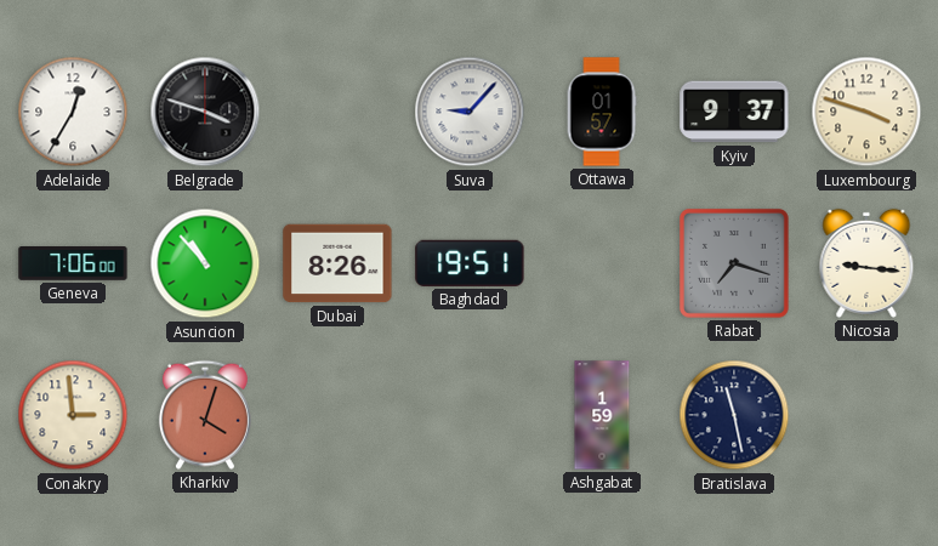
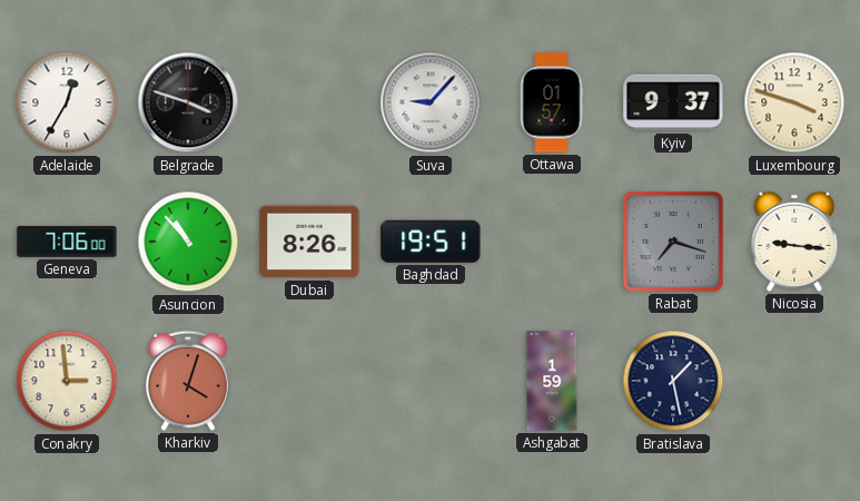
Bratislava: 11:28 -> 1:28 (673, 381)
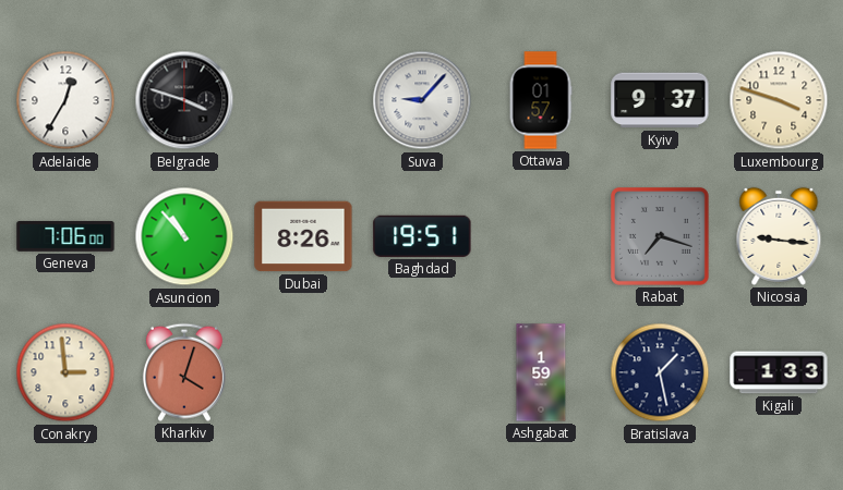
Kigali: none -> 1:33 (779, 372)
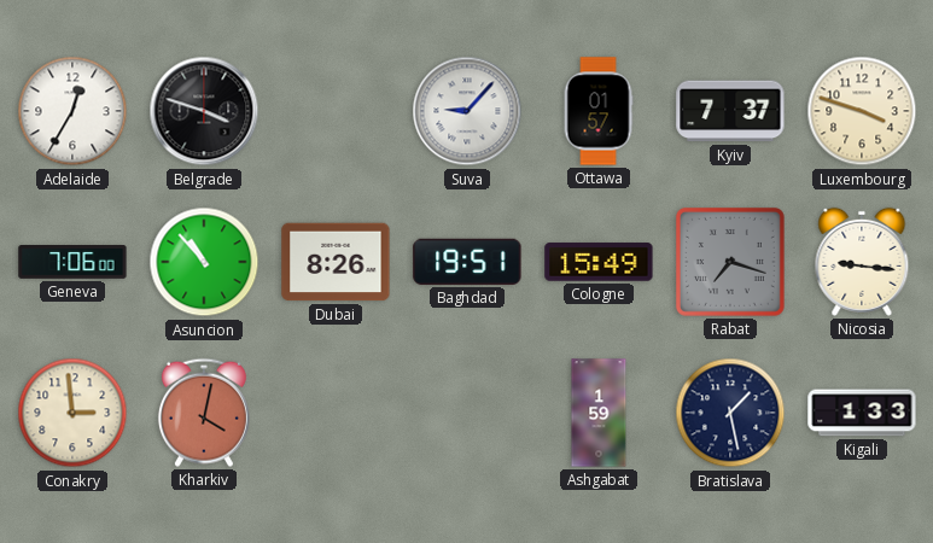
Kyiv: 9:37 -> 7:37 (730, 111)
Cologne: none -> 15:49 (599, 262)
Kharkiv: 4:03 -> 4:02 (204, 413)
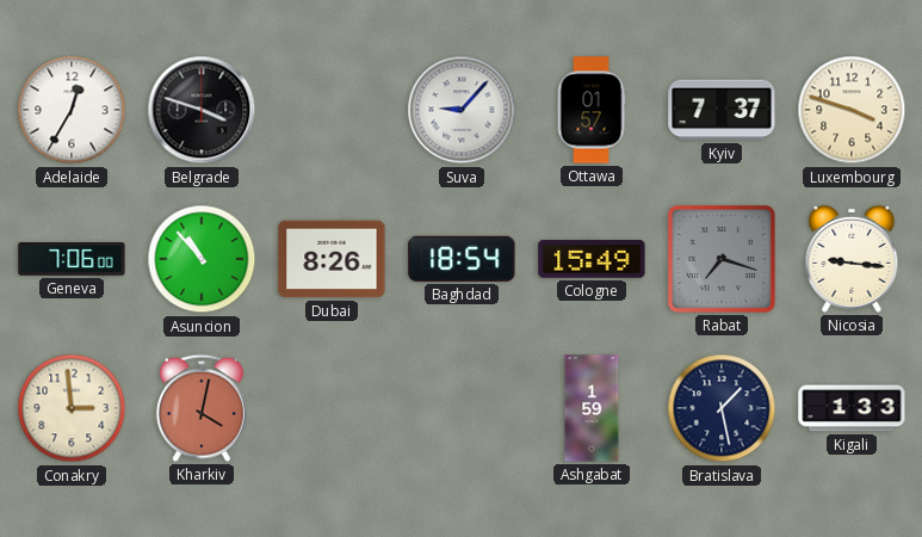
Baghdad: 19:51 -> 18:54 (462, 259)
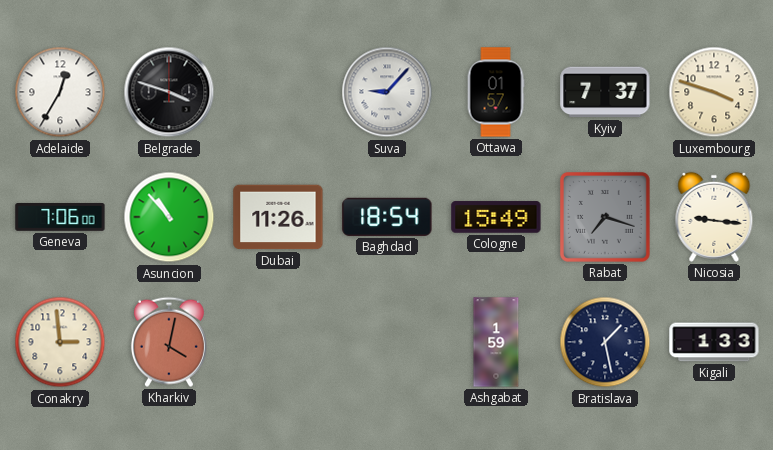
Dubai: 8:26 -> 11:26 (278, 217)
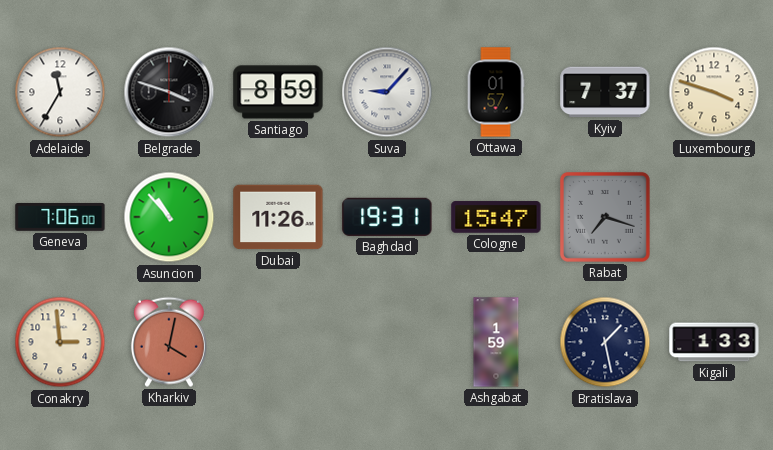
Adelaide: 12:35 -> 11:35 (60, 92)
Santiago: none -> 8:59 (278, 92)
Baghdad: 18:54 -> 19:31 (387, 217)
Cologne: 15:49 -> 15:47 (496, 217)
Nicosia: 9:16 -> none (714, 217)
